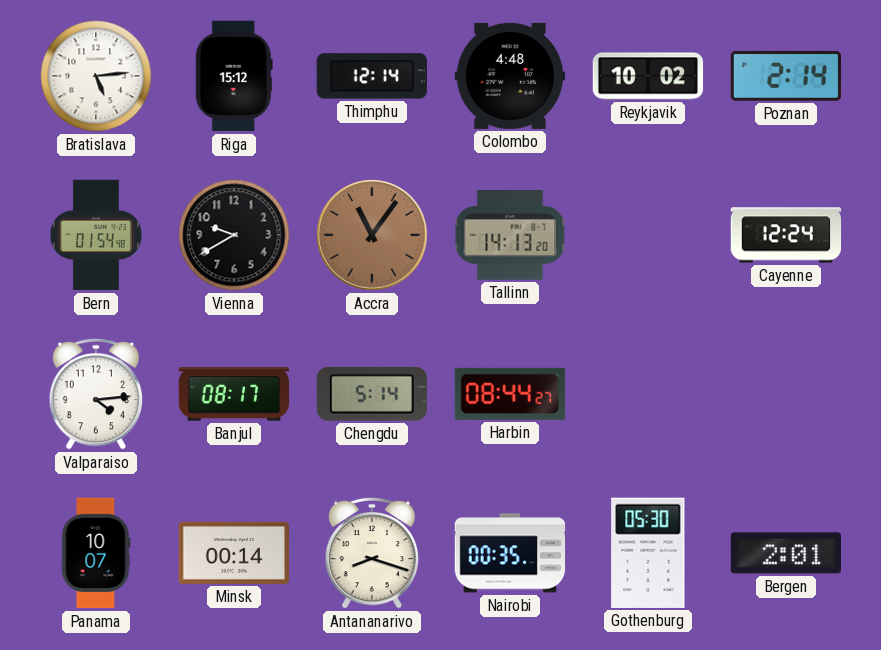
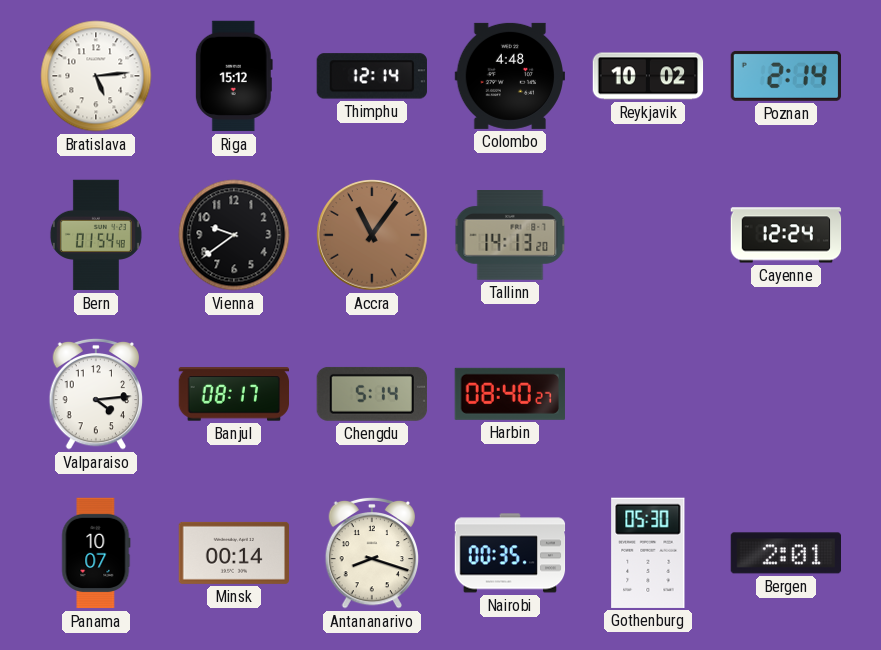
Vienna: 9:40 -> 9:39 (234, 235)
Harbin: 08:44 -> 08:40 (510, 394)
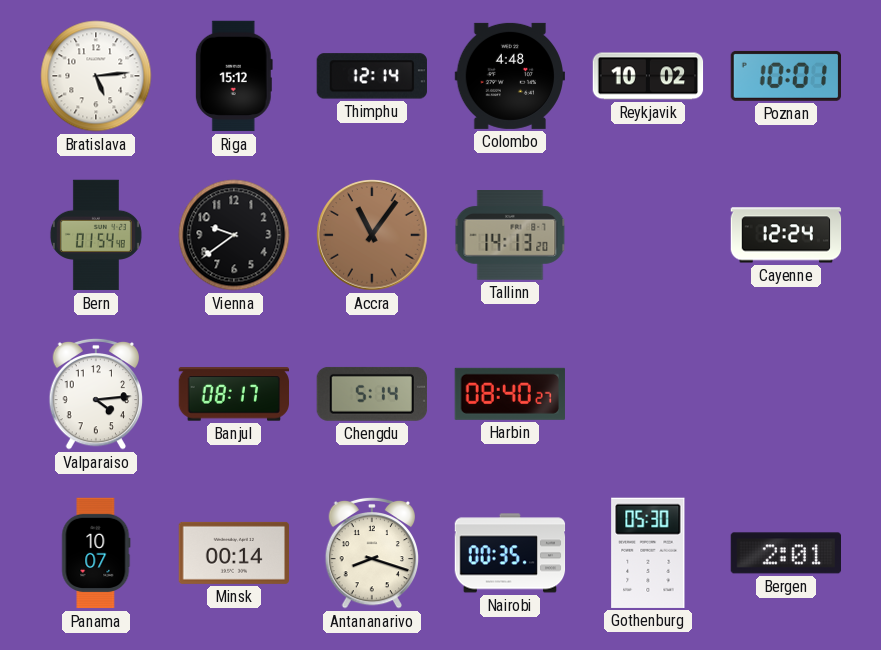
Poznan: 2:14 -> 10:01 (785, 76)
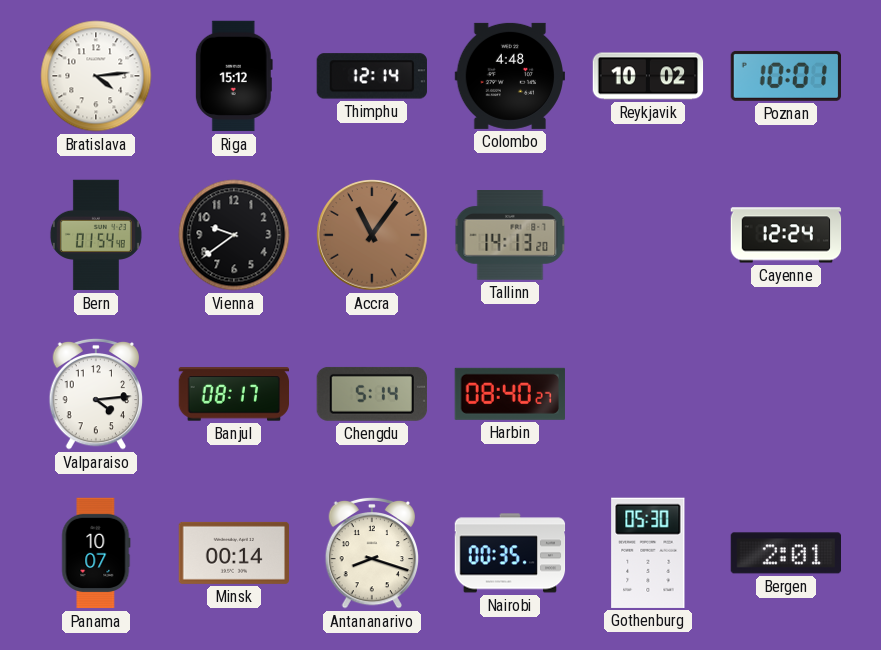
Bratislava: 5:14 -> 4:14 (96, 76)
